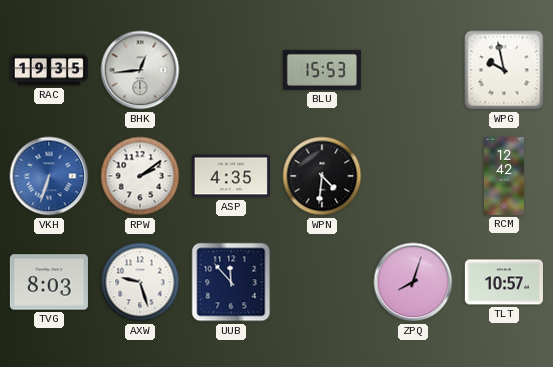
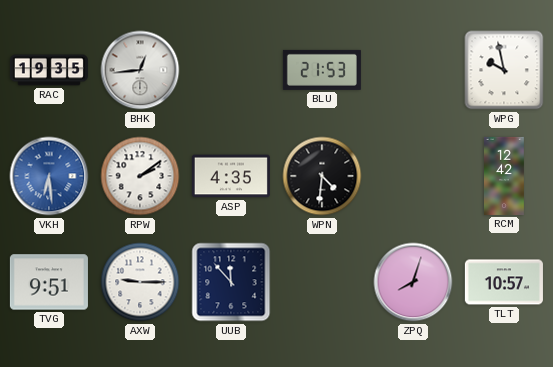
BLU: 15:53 -> 21:53 (322, 70)
VKH: 6:33 -> 6:29 (49, 176)
TVG: 8:03 -> 9:51 (49, 282)
AXW: 9:27 -> 9:15 (140, 282)
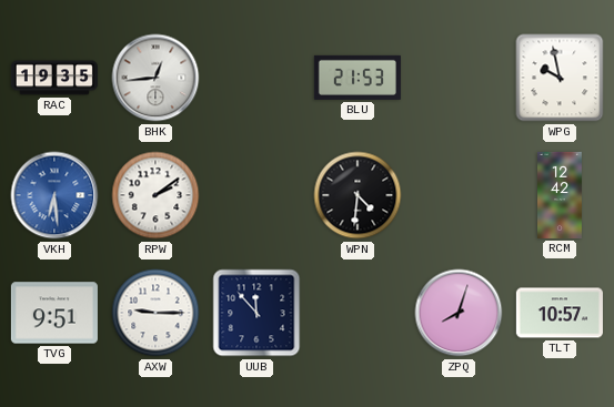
ASP: 4:35 -> none (231, 176)
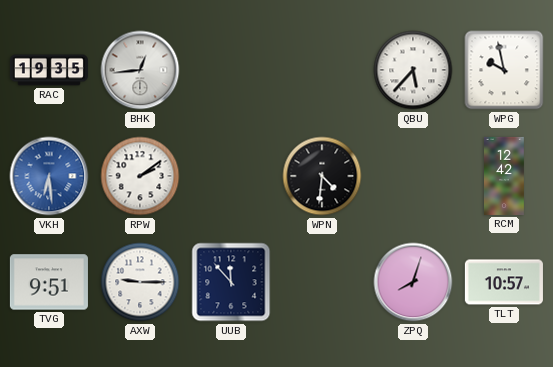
BLU: 21:53 -> none (358, 78)
QBU: none -> 5:37 (413, 70)
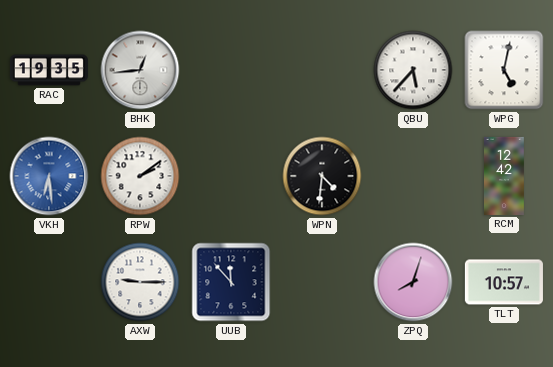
WPG: 9:58 -> 5:02 (504, 70)
TVG: 9:51 -> none (49, 282)
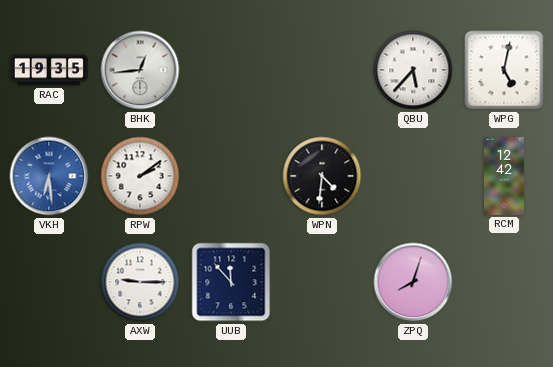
TLT: 10:57 -> none (504, 282)
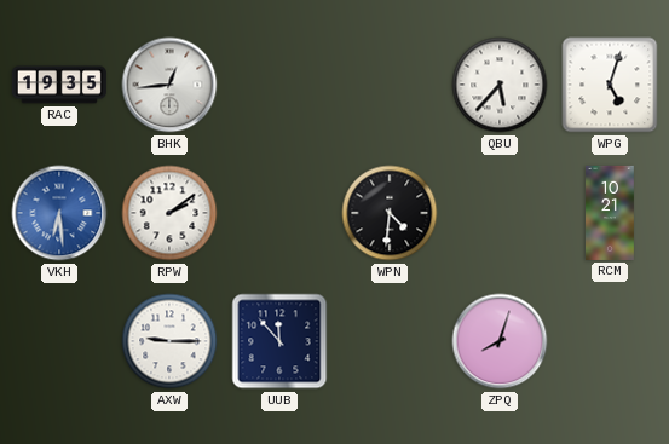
WPG: 5:02 -> 5:03 (610, 85)
RCM: 12:42 -> 10:21 (611, 213)
